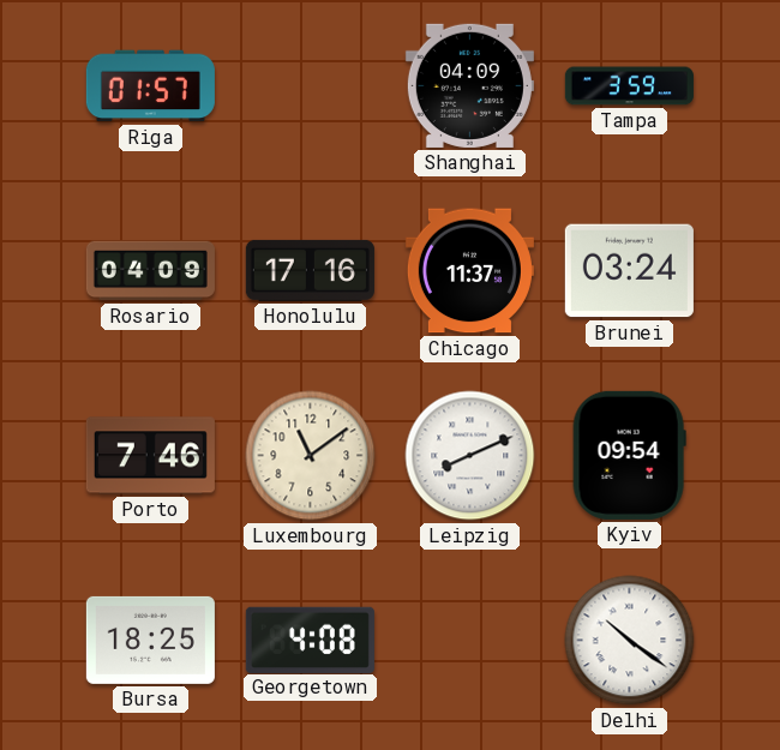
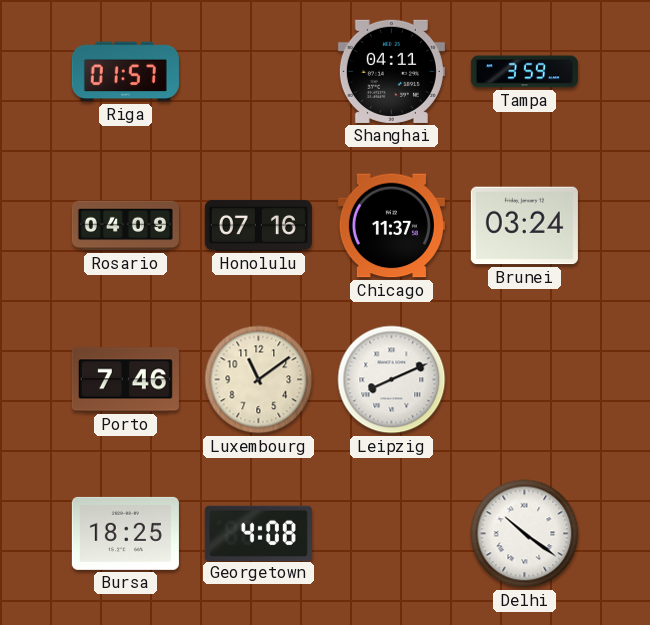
Shanghai: 04:09 -> 04:11 (391, 71)
Honolulu: 17:16 -> 07:16 (258, 225)
Kyiv: 09:54 -> none (629, 455)
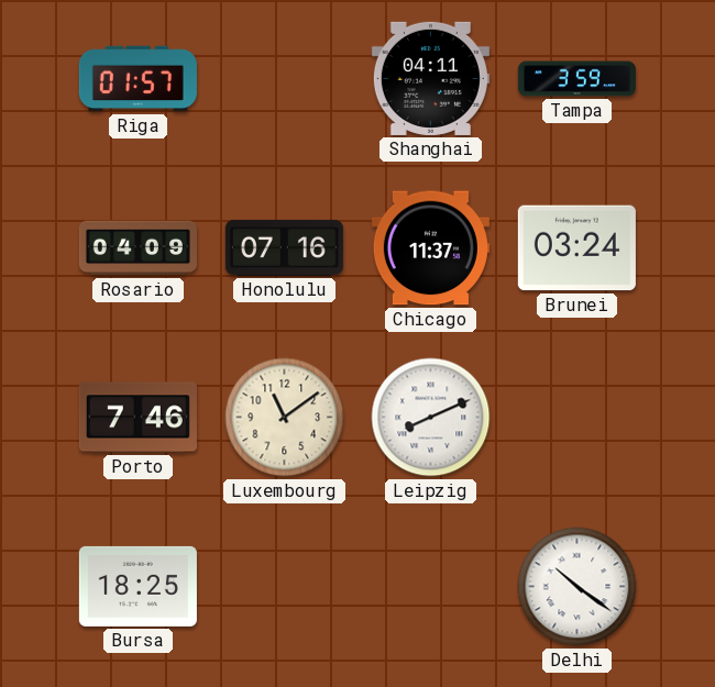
Georgetown: 4:08 -> none (258, 533)
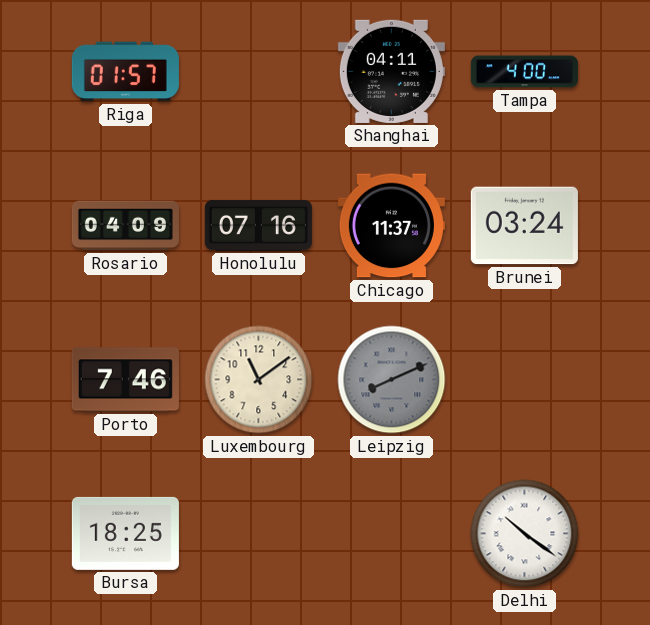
Tampa: 3:59 -> 4:00 (524, 72)
Leipzig dial: white -> grey (392, 380)
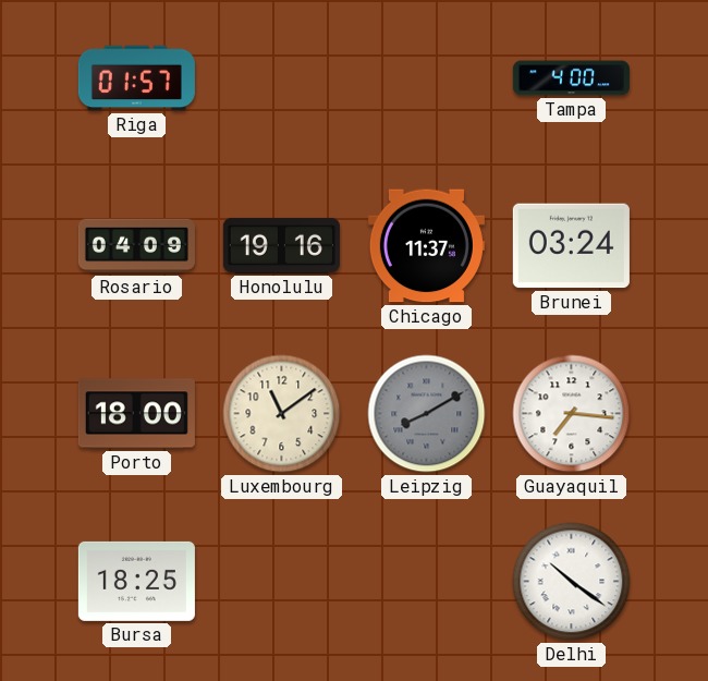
Shanghai: 04:11 -> none (391, 71)
Honolulu: 07:16 -> 19:16 (281, 245)
Porto: 7:46 -> 18:00 (136, 414)
Leipzig: 8:11 -> 8:10 (427, 414)
Guayaquil: none -> 7:16 (572, 414)
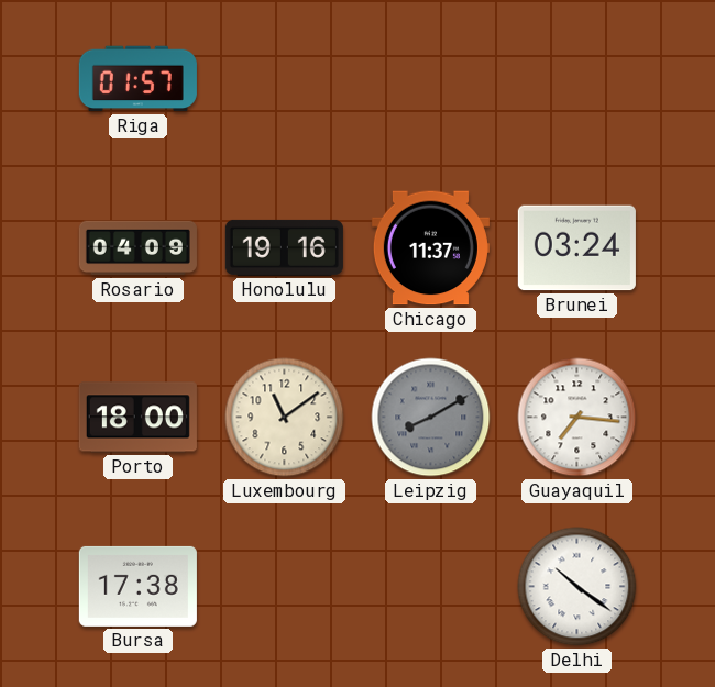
Tampa: 4:00 -> none (571, 78)
Bursa: 18:25 -> 17:38 (137, 586)
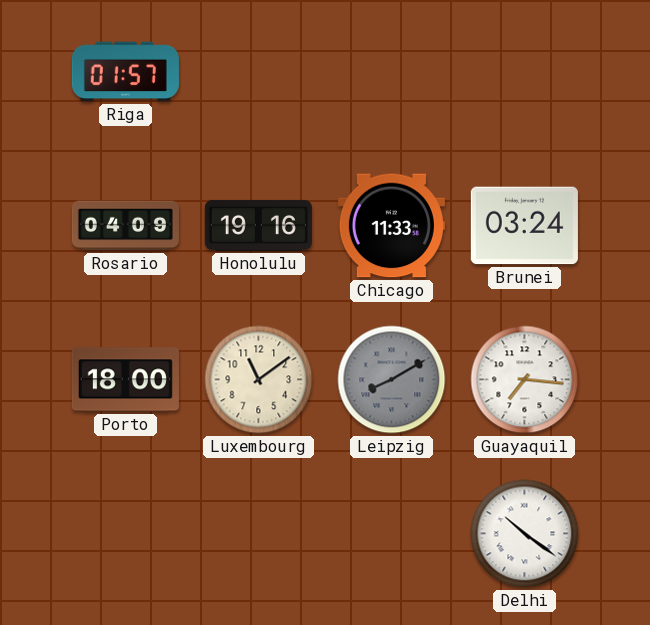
Chicago: 11:37 -> 11:33 (391, 226)
Bursa: 17:38 -> none (137, 586)
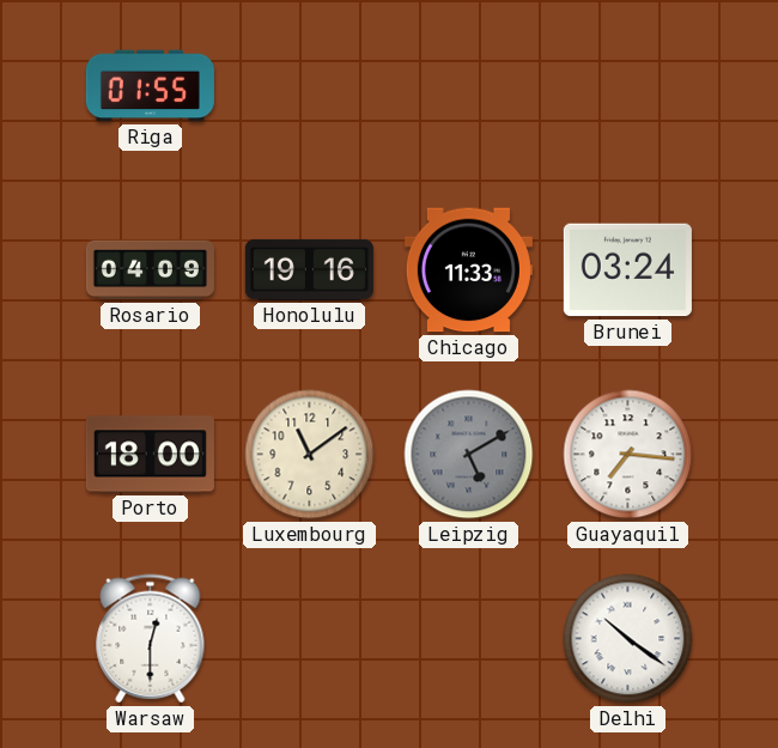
Riga: 01:57 -> 01:55 (150, 86)
Leipzig: 8:10 -> 5:10 (469, 455)
Warsaw: none -> 12:30 (151, 639)
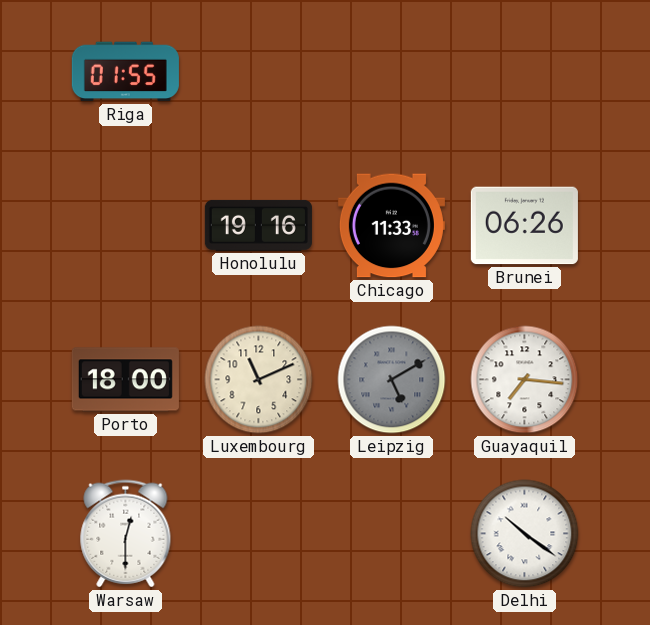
Rosario: 04:09 -> none (150, 270)
Brunei: 03:24 -> 06:26 (524, 226)
Luxembourg: 11:09 -> 11:11 (259, 380)
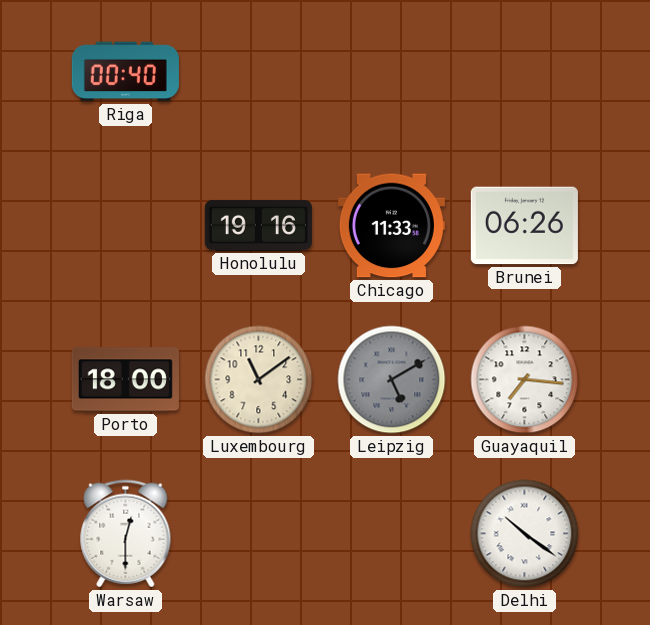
Riga: 01:55 -> 00:40 (125, 72)
Luxembourg: 11:11 -> 11:09 (259, 380)
